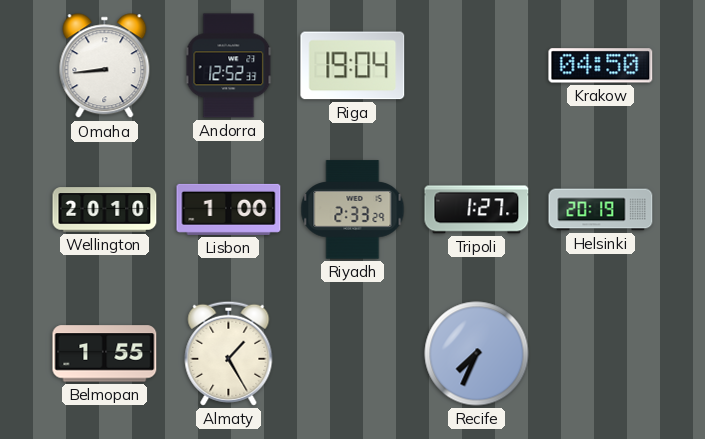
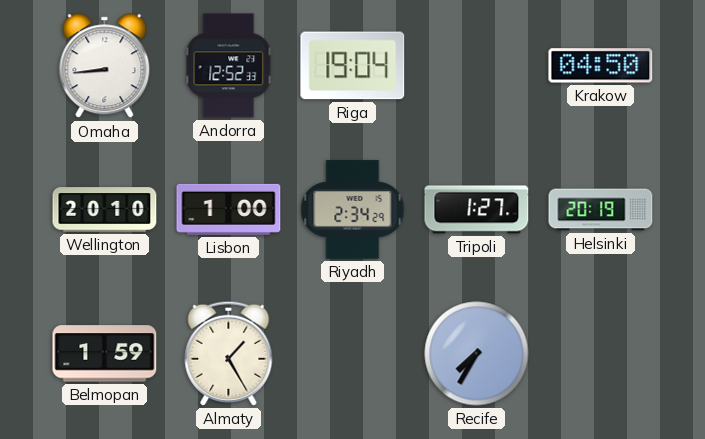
Riyadh: 2:33 -> 2:34 (353, 210)
Belmopan: 1:55 -> 1:59 (105, 354)
Recife: 7:34 -> 7:35 (477, 354)
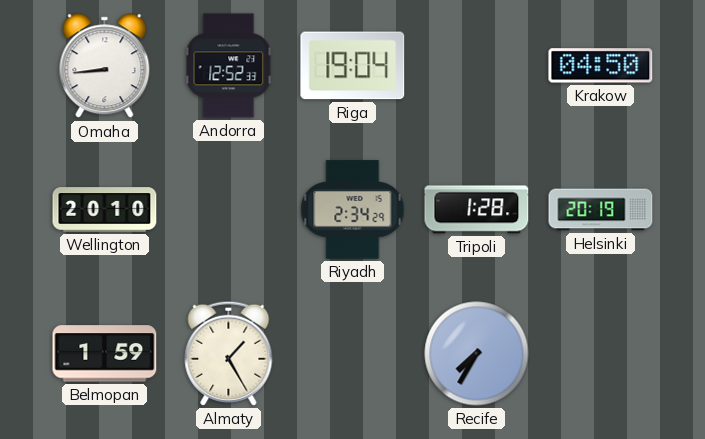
Lisbon: 1:00 -> none (229, 209)
Tripoli: 1:27 -> 1:28 (477, 210)
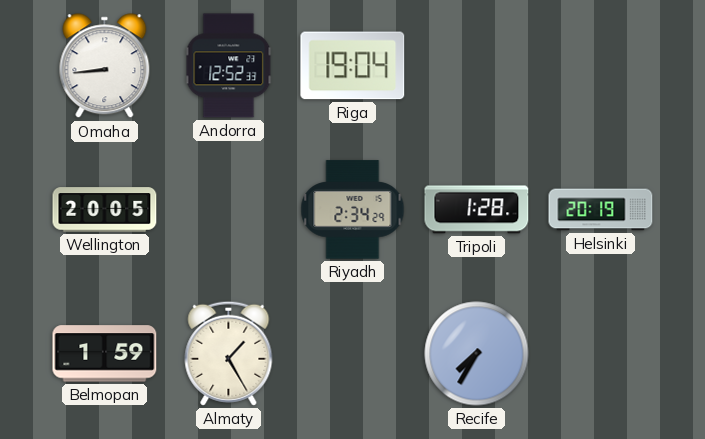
Krakow: 04:50 -> none (601, 66)
Wellington: 20:10 -> 20:05 (105, 210)
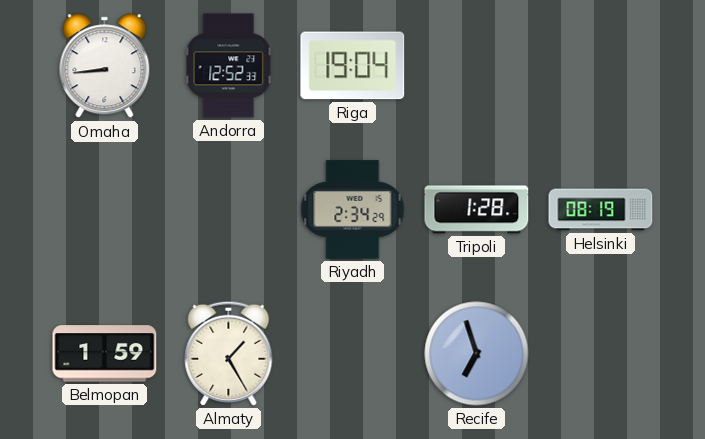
Wellington: 20:05 -> none (105, 210)
Helsinki: 20:19 -> 08:19 (601, 210)
Recife: 7:35 -> 6:57 (477, 354)
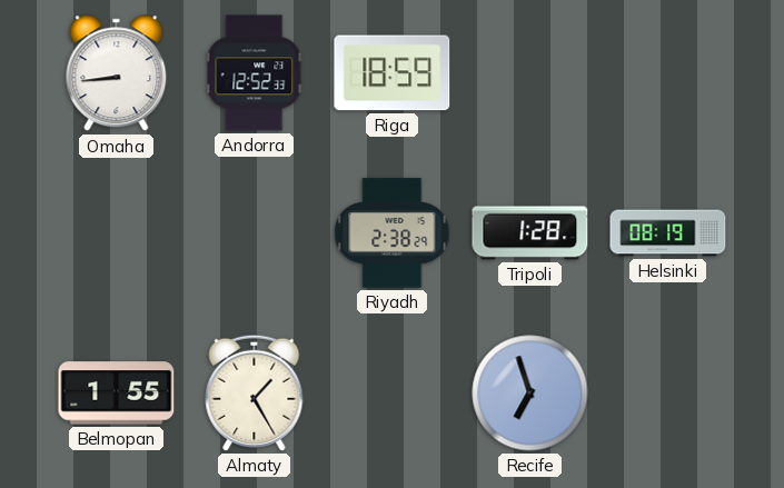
Riga: 19:04 -> 18:59 (393, 73)
Riyadh: 2:34 -> 2:38 (393, 233)
Belmopan: 1:59 -> 1:55 (117, 394)
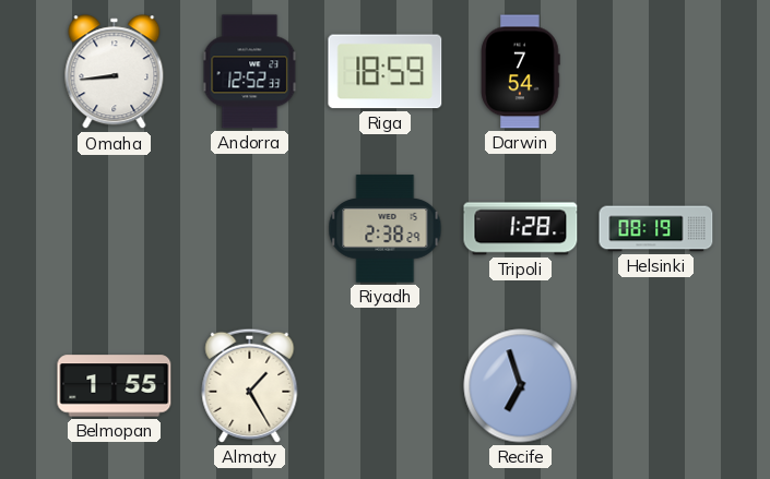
Darwin: none -> 7:54 (521, 72)
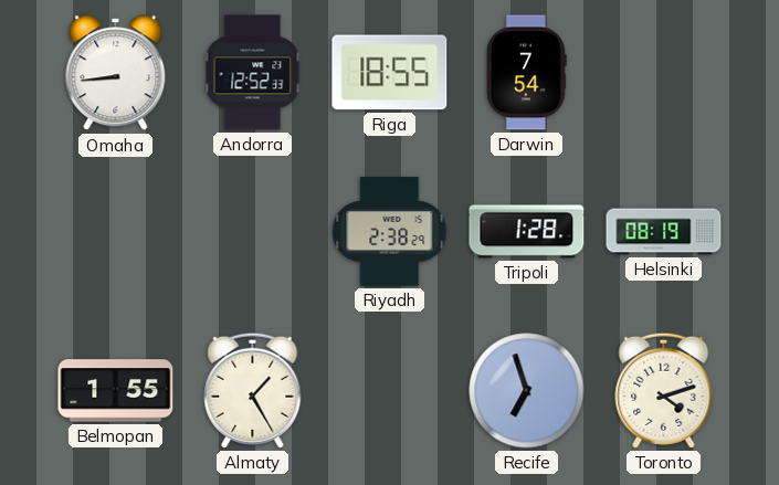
Riga: 18:59 -> 18:55 (390, 73)
Toronto: none -> 4:12 (664, 390)
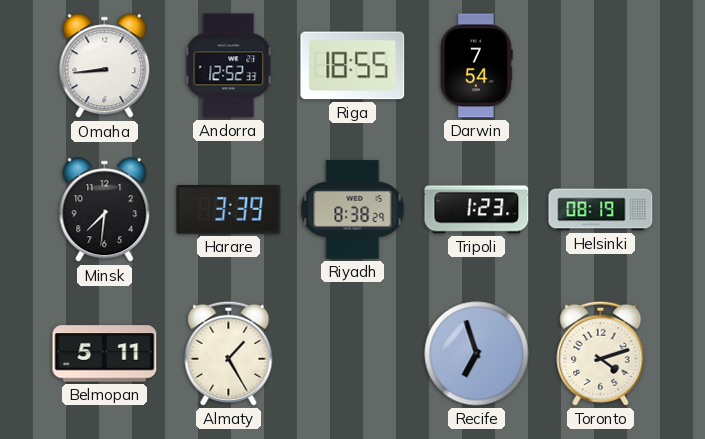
Minsk: none -> 7:31 (105, 210)
Harare: none -> 3:39 (229, 210)
Riyadh: 2:38 -> 8:38 (353, 210)
Tripoli: 1:28 -> 1:23 (477, 210)
Belmopan: 1:55 -> 5:11 (105, 354)
